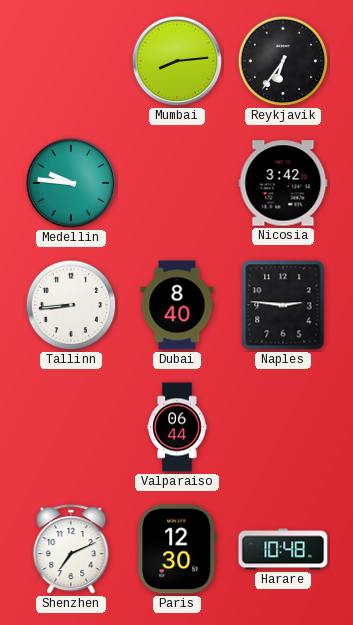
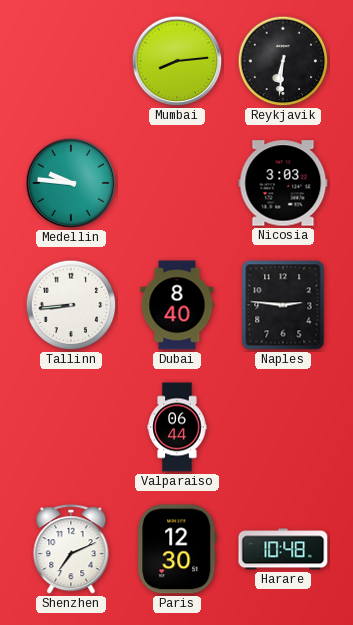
Reykjavik: 6:36 -> 6:31 (283, 61)
Nicosia: 3:42 -> 3:03 (283, 183)
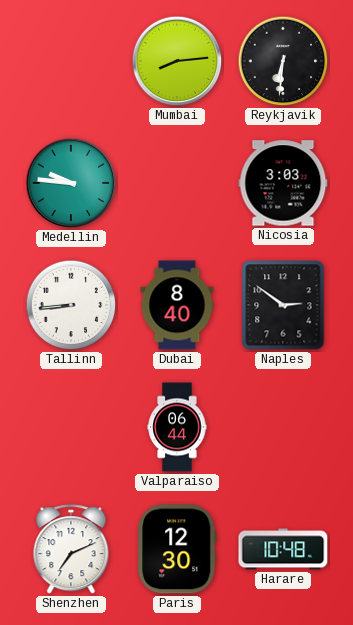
Naples: 2:46 -> 2:51 (283, 305)
